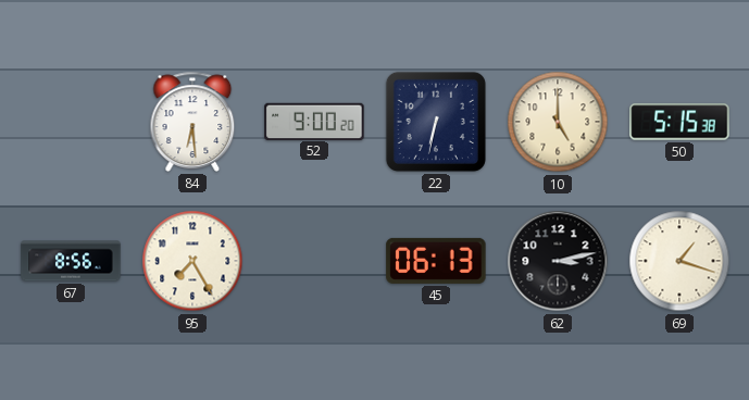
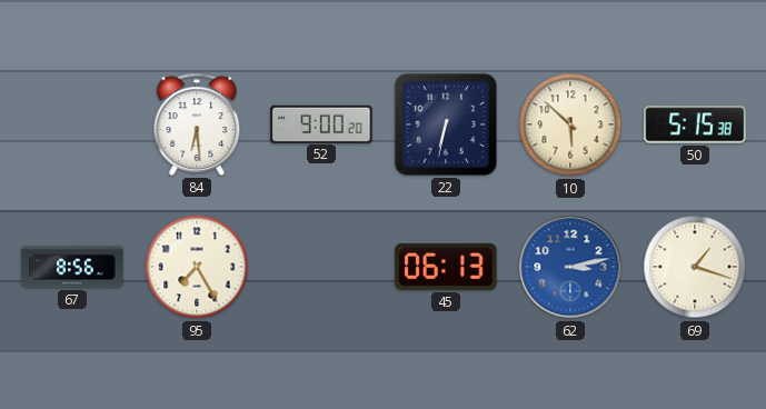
10: 5:00 -> 5:52 (570, 124)
62 dial: black -> blue (570, 267)
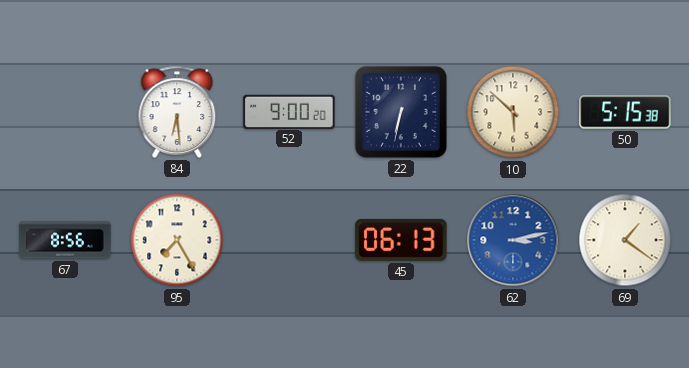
69: 1:18 -> 1:21 (625, 240)
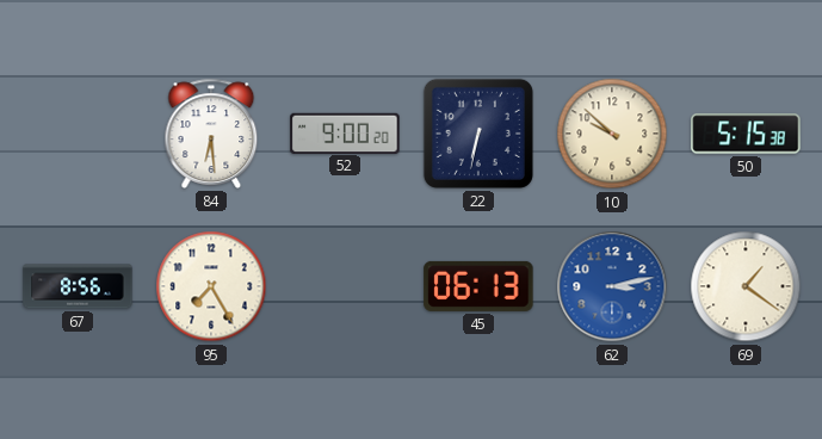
10: 5:52 -> 9:52 (612, 134)
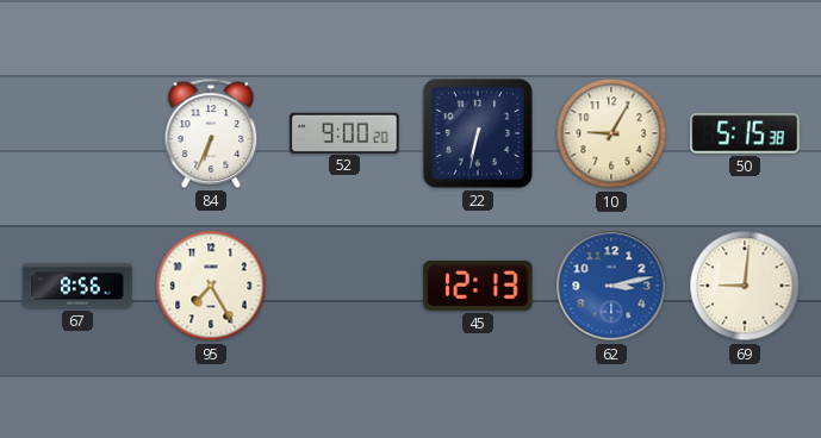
84: 6:29 -> 6:34 (211, 133)
10: 9:52 -> 9:05 (611, 133)
45: 06:13 -> 12:13 (478, 286)
69: 1:21 -> 9:01 (745, 286)
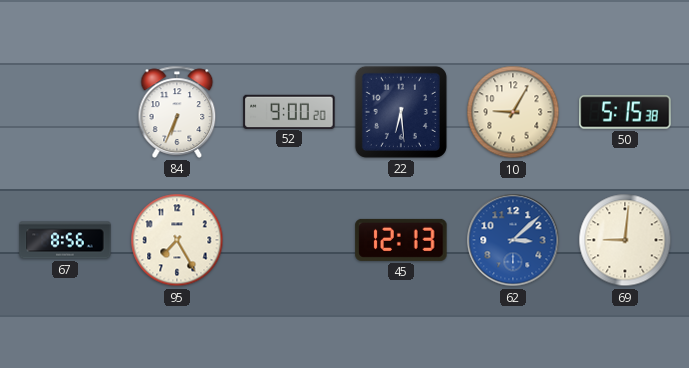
22: 6:32 -> 6:29 (401, 112)
62: 3:13 -> 3:08 (513, 240)
